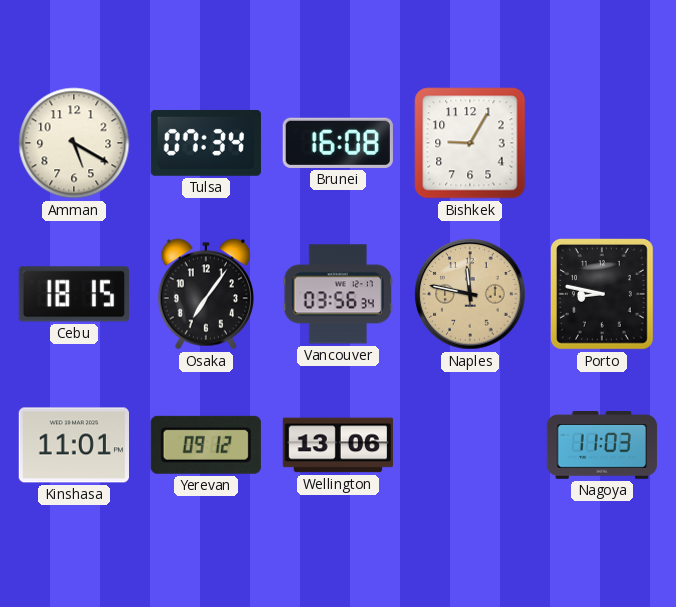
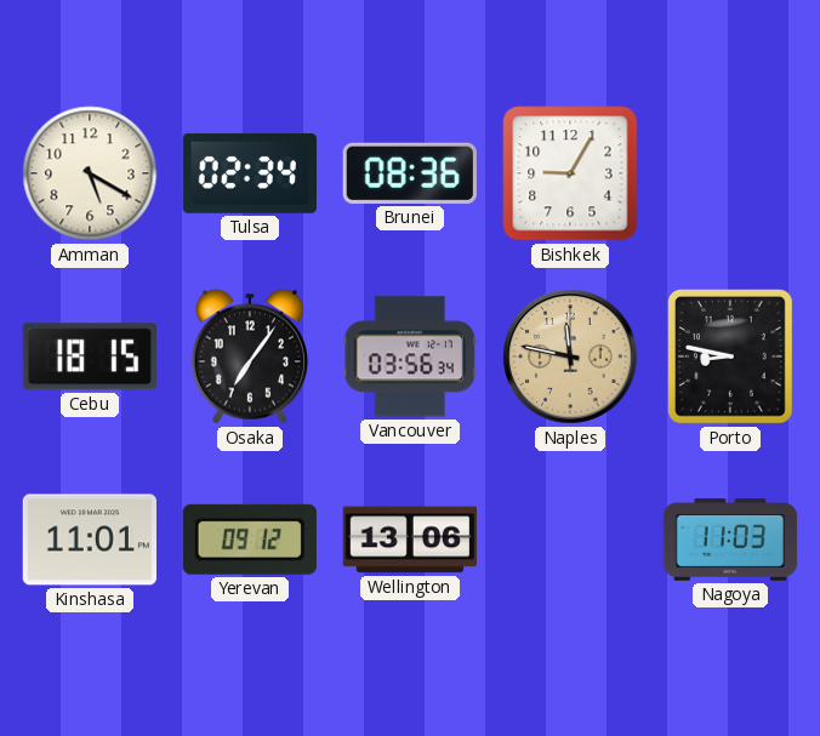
Tulsa: 07:34 -> 02:34 (250, 173)
Brunei: 16:08 -> 08:36 (410, 173)
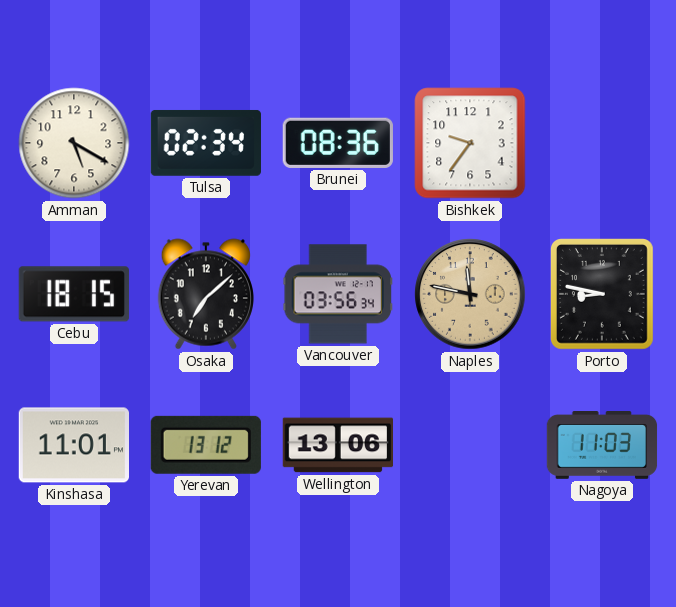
Bishkek: 9:05 -> 9:36 (470, 143)
Osaka: 7:06 -> 7:08 (206, 294)
Yerevan: 09:12 -> 13:12 (206, 445)
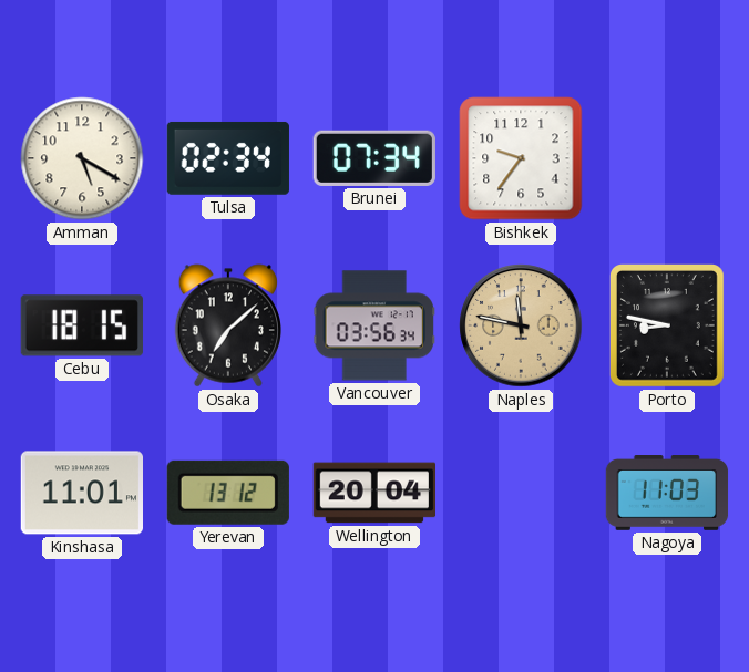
Brunei: 08:36 -> 07:34 (374, 158)
Wellington: 13:06 -> 20:04 (373, 493)
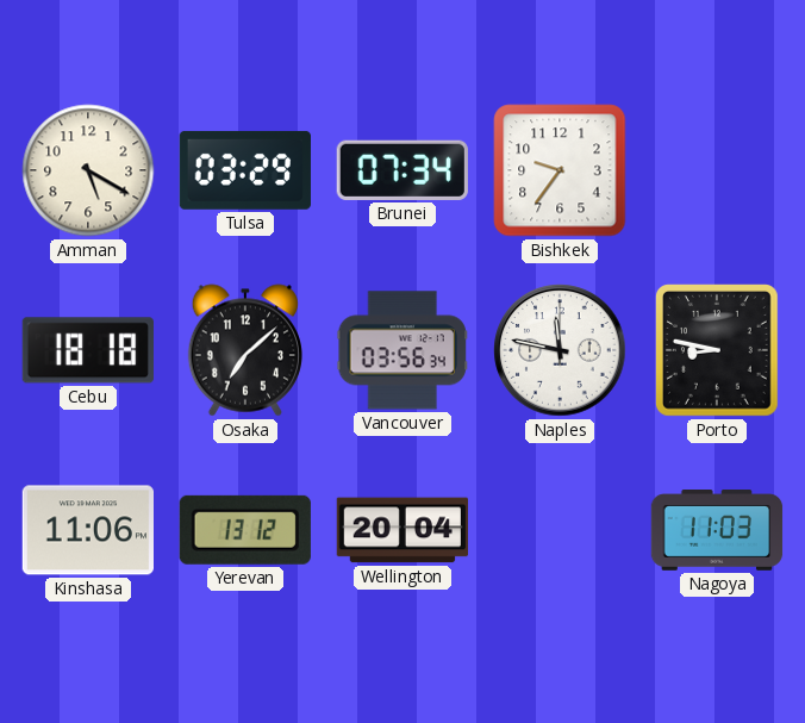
Tulsa: 02:34 -> 03:29 (245, 170)
Cebu: 18:15 -> 18:18 (88, 350)
Naples dial: champagne -> white (560, 350)
Kinshasa: 11:01 -> 11:06 (87, 530)
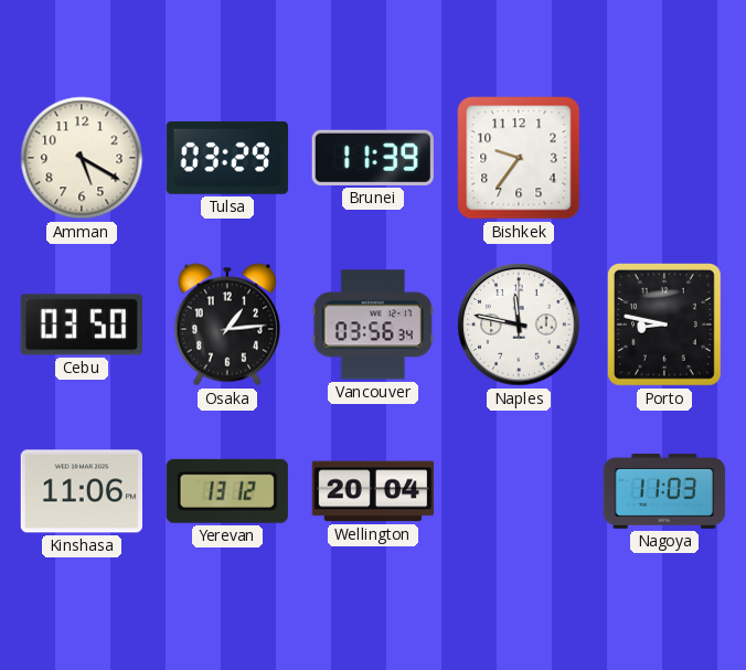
Brunei: 07:34 -> 11:39 (373, 158)
Cebu: 18:18 -> 03:50 (82, 325)
Osaka: 7:08 -> 1:14 (227, 325)
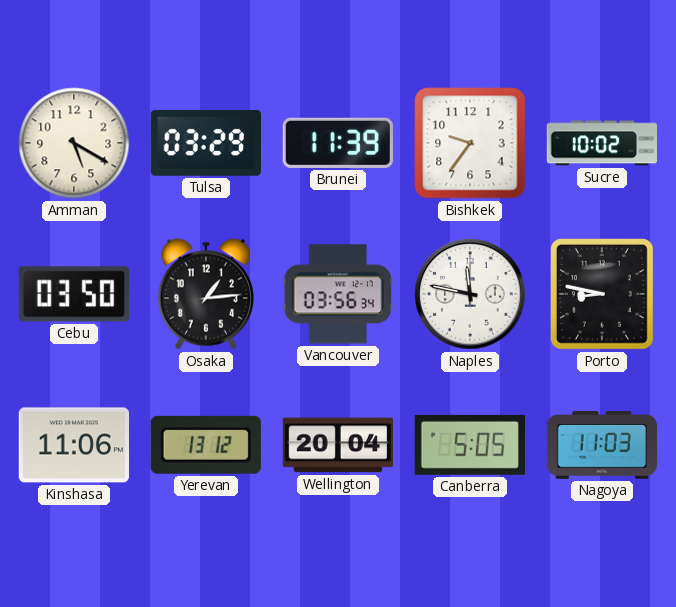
Sucre: none -> 10:02 (602, 143)
Canberra: none -> 5:05 (470, 445)
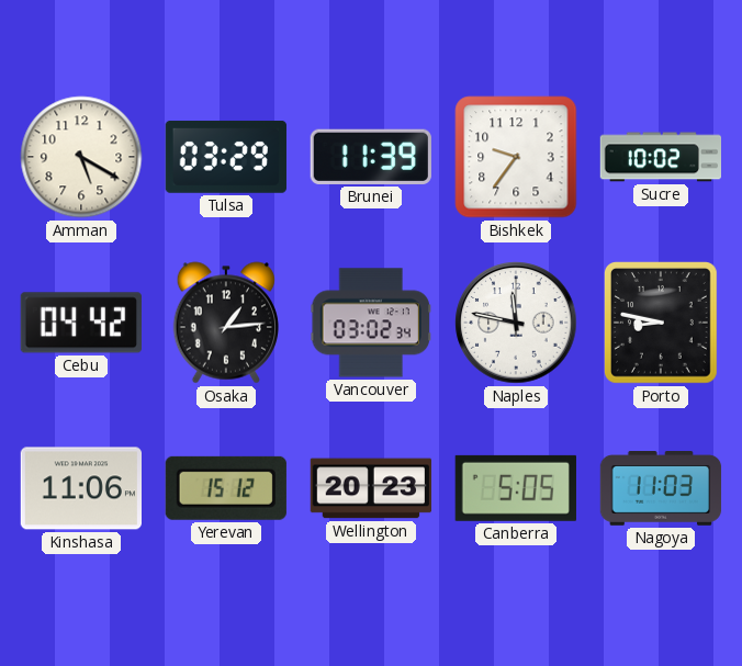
Cebu: 03:50 -> 04:42 (81, 323)
Vancouver: 03:56 -> 03:02 (370, 323)
Yerevan: 13:12 -> 15:12 (226, 488)
Wellington: 20:04 -> 20:23 (370, 488)
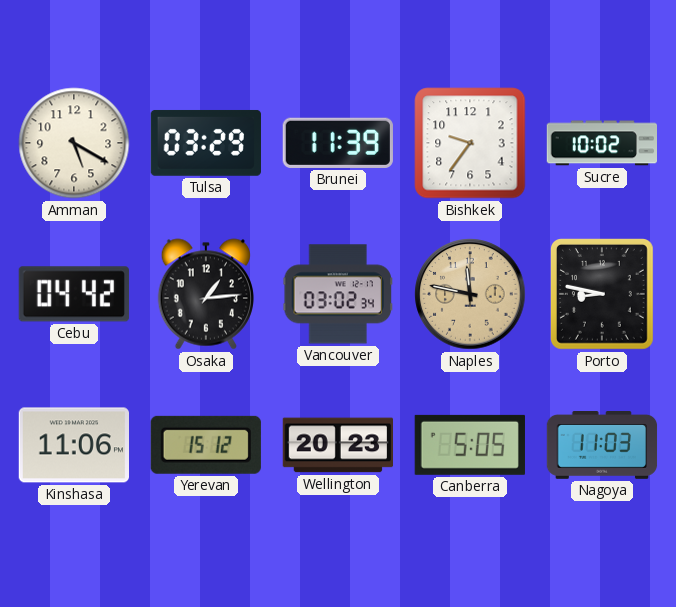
Naples dial: white -> champagne (470, 294)
